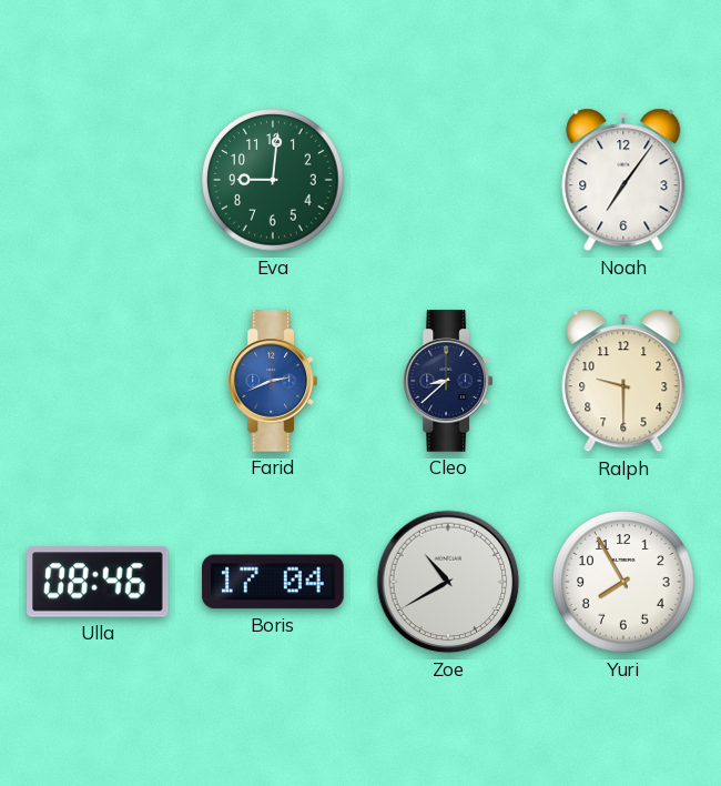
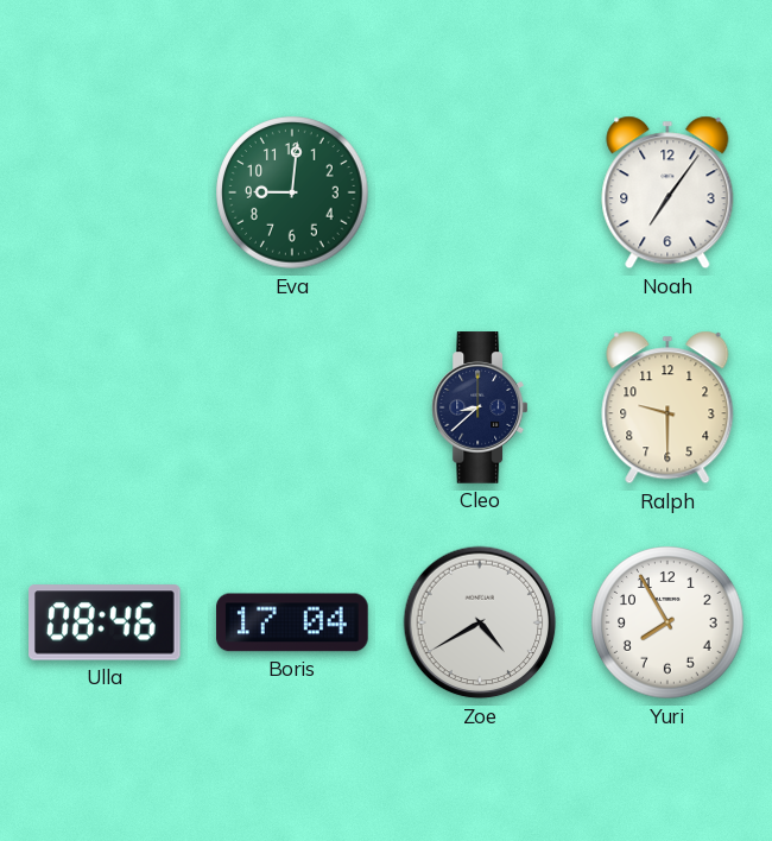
Farid: 2:41 -> none (273, 381)
Zoe: 10:40 -> 4:40 (480, 622)
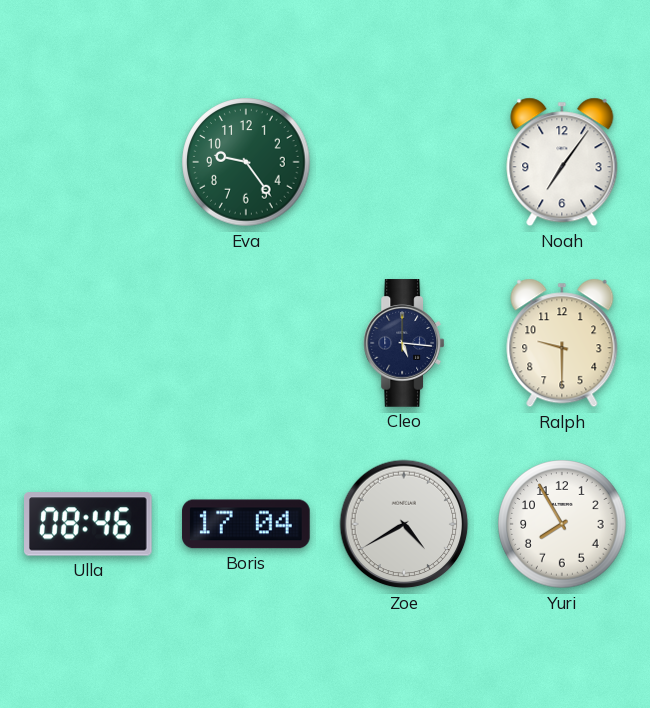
Eva: 9:01 -> 9:24 (246, 162)
Cleo: 8:38 -> 5:16 (404, 343)
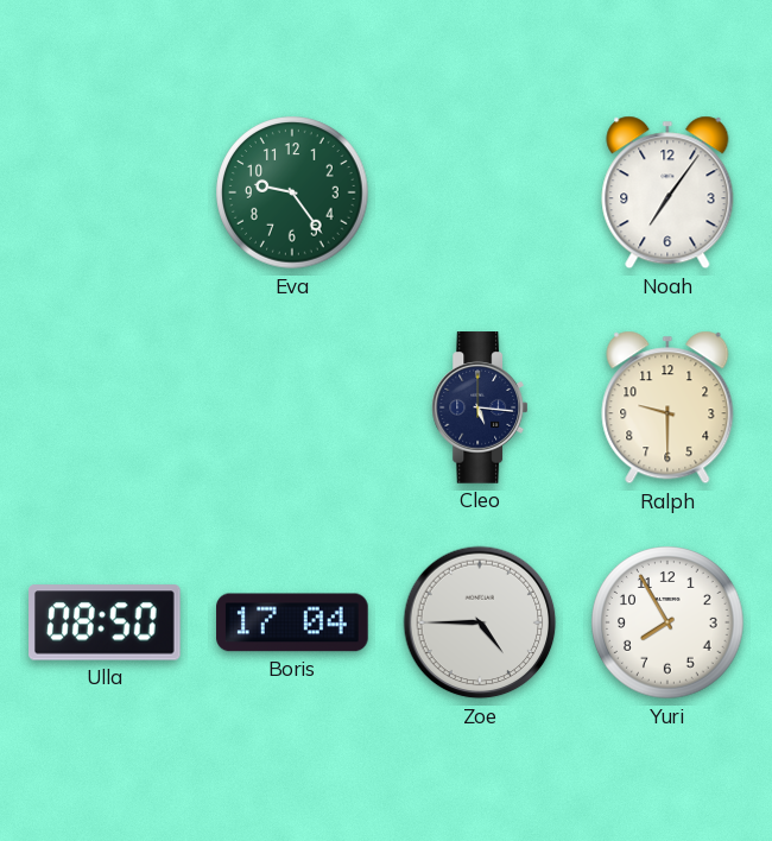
Ulla: 08:46 -> 08:50 (106, 622)
Zoe: 4:40 -> 4:45 (480, 622)
